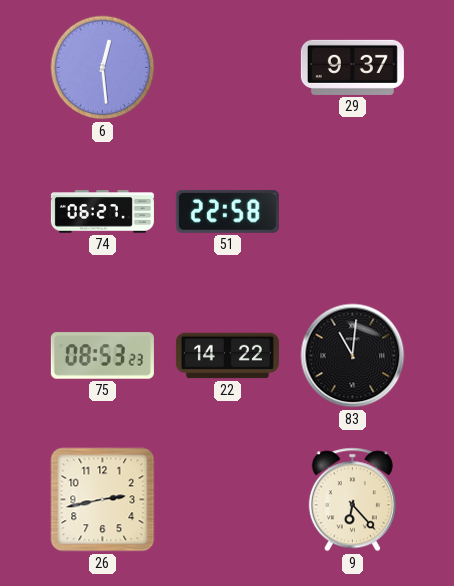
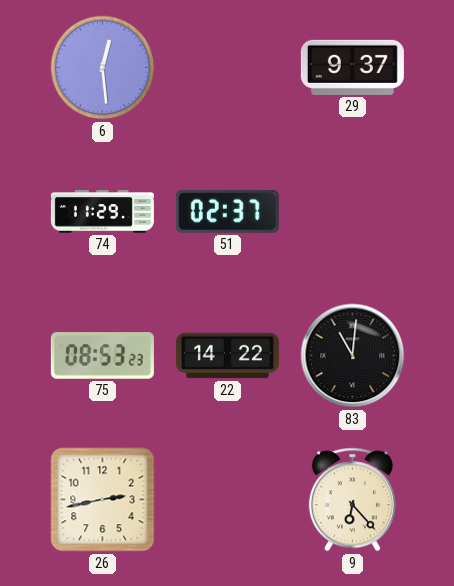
74: 06:27 -> 11:29 (102, 212)
51: 22:58 -> 02:37 (227, 211)
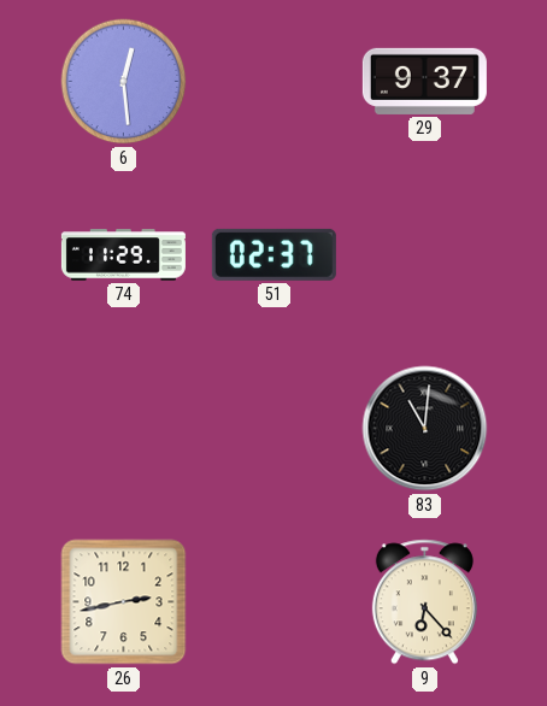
75: 08:53 -> none (102, 356)
22: 14:22 -> none (227, 356)
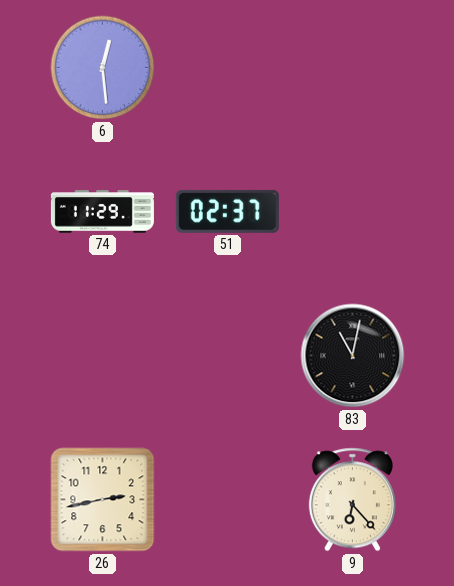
29: 9:37 -> none (424, 81)
83: 11:01 -> 11:02 (353, 356)
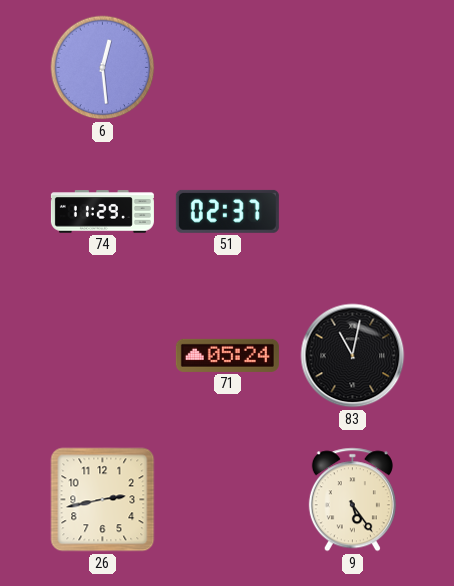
71: none -> 05:24 (227, 355)
9: 6:23 -> 5:24 (352, 500)
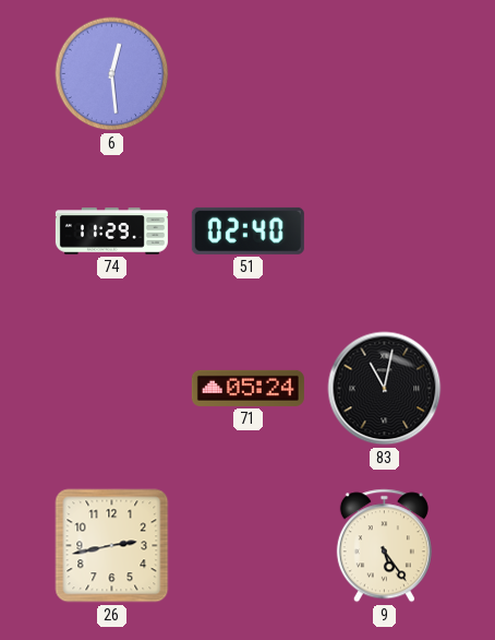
51: 02:37 -> 02:40 (247, 230)
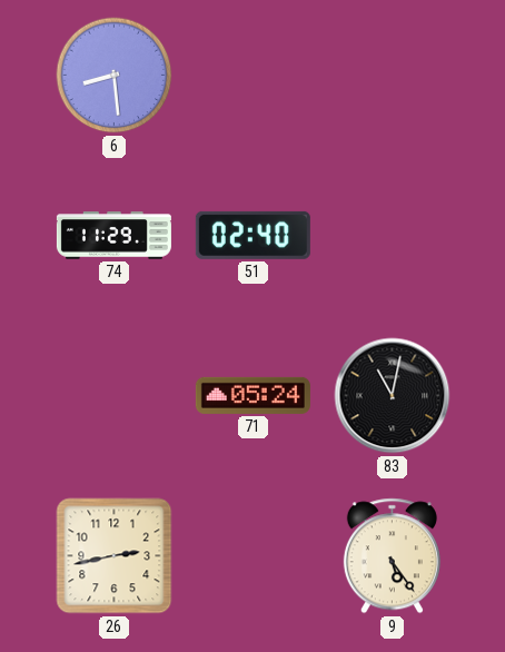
6: 12:29 -> 8:29 (115, 76)
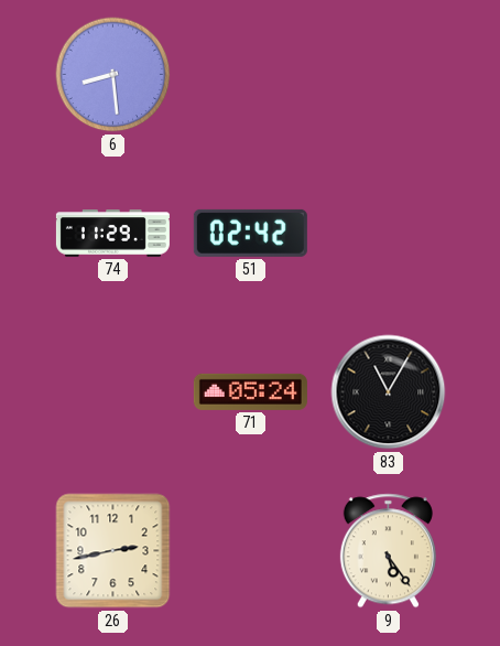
51: 02:40 -> 02:42 (250, 233)
83: 11:02 -> 11:05 (389, 392)
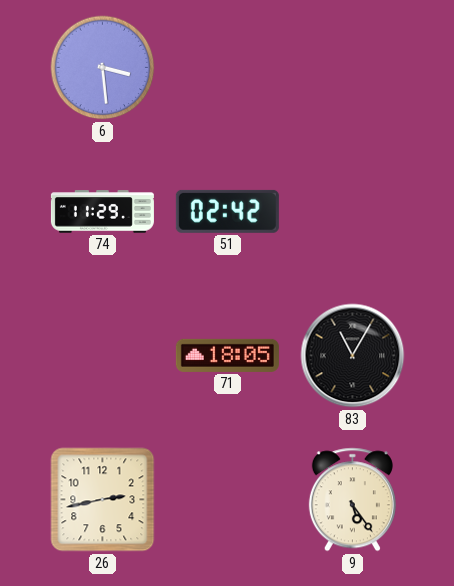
6: 8:29 -> 3:29 (103, 68)
71: 05:24 -> 18:05 (227, 355)
